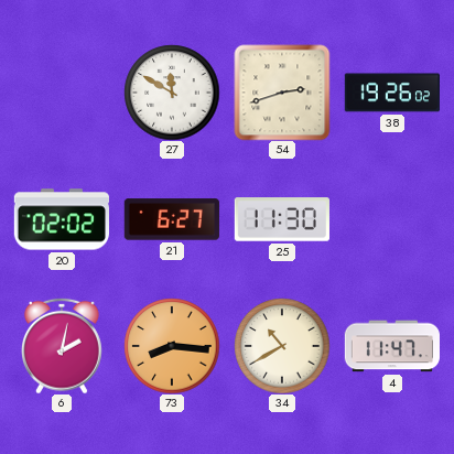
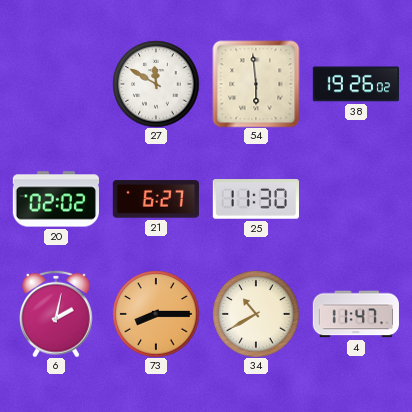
54: 2:42 -> 5:59 (256, 84)
73: 8:16 -> 8:15 (156, 314)
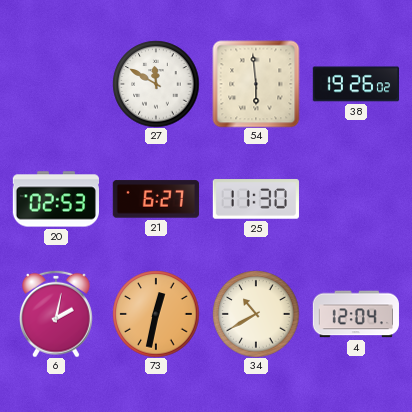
20: 02:02 -> 02:53 (55, 199)
73: 8:15 -> 12:32 (156, 314)
4: 11:47 -> 12:04 (356, 314)
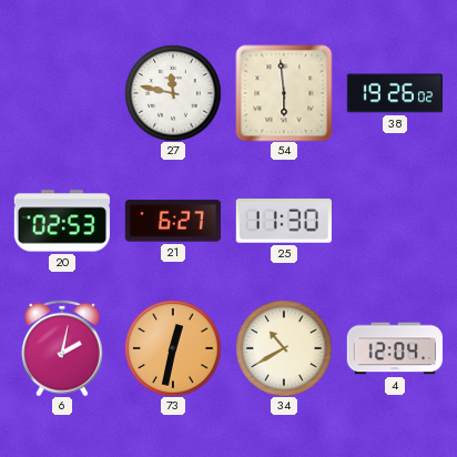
27: 11:50 -> 11:47 (173, 93)
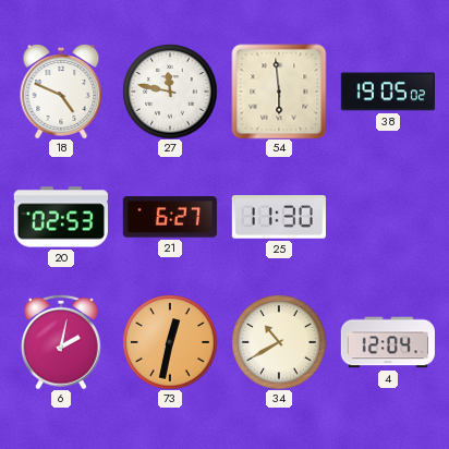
18: none -> 4:49 (61, 92)
38: 19:26 -> 19:05 (387, 92)
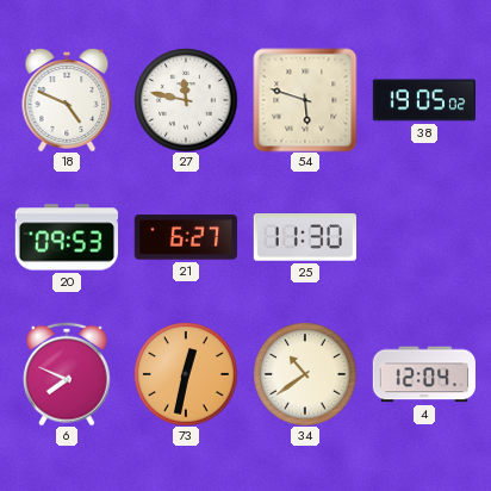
54: 5:59 -> 5:48 (305, 100)
20: 02:53 -> 09:53 (66, 237)
6: 2:02 -> 7:49 (67, 374)
34: 10:40 -> 10:39 (305, 374)
